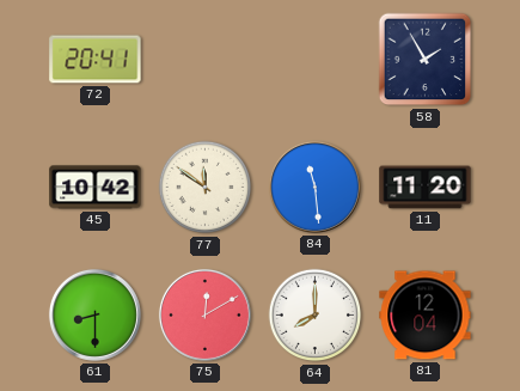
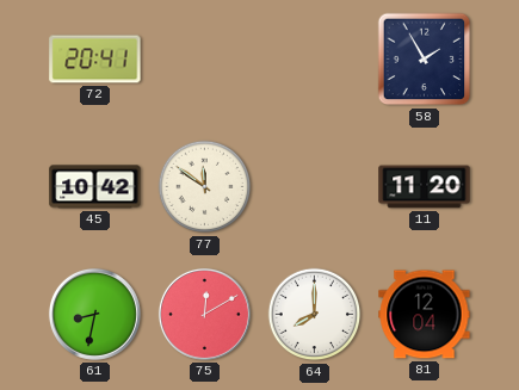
84: 11:29 -> none (314, 187)
61: 8:30 -> 8:32 (94, 314)
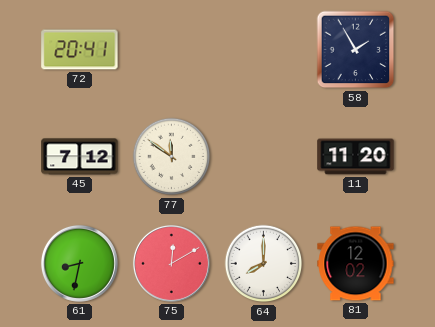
45: 10:42 -> 7:12 (80, 157)
81: 12:04 -> 12:02 (356, 264)
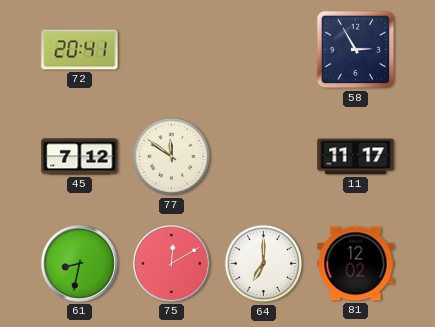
58: 1:55 -> 2:55 (356, 50)
11: 11:20 -> 11:17 (356, 157)
64: 8:00 -> 7:00 (264, 264)
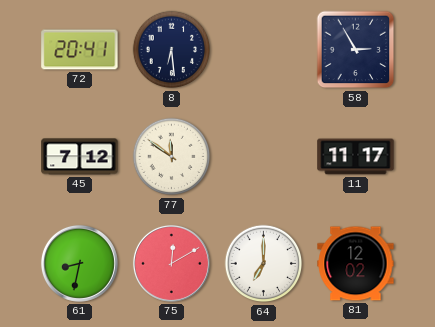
8: none -> 6:29 (172, 50)
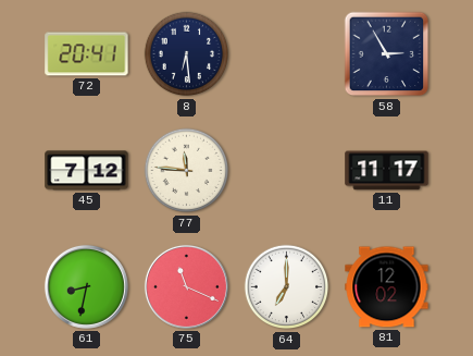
77: 11:51 -> 11:46 (187, 171)
75: 12:10 -> 11:19 (186, 286)
